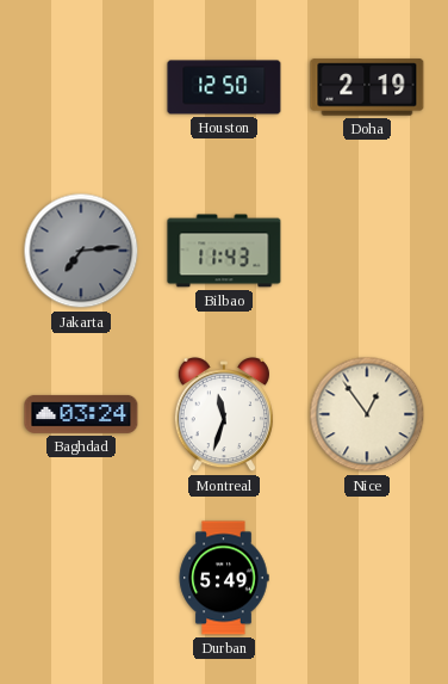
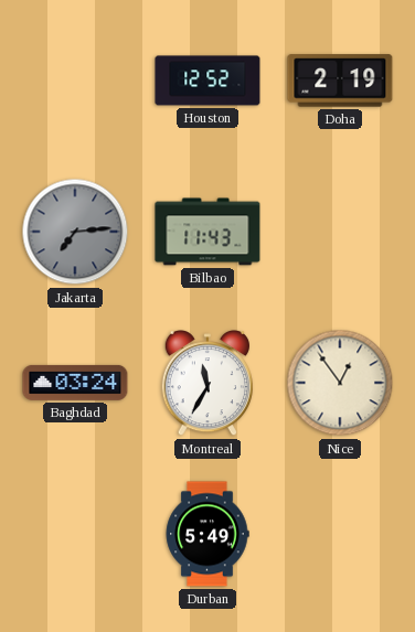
Houston: 12:50 -> 12:52 (208, 81)
Montreal: 11:33 -> 11:35 (208, 384)
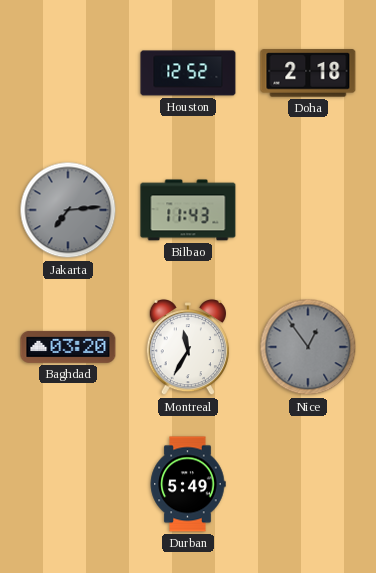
Doha: 2:19 -> 2:18 (308, 73)
Baghdad: 03:24 -> 03:20 (68, 347)
Nice dial: cream -> grey (308, 347)
